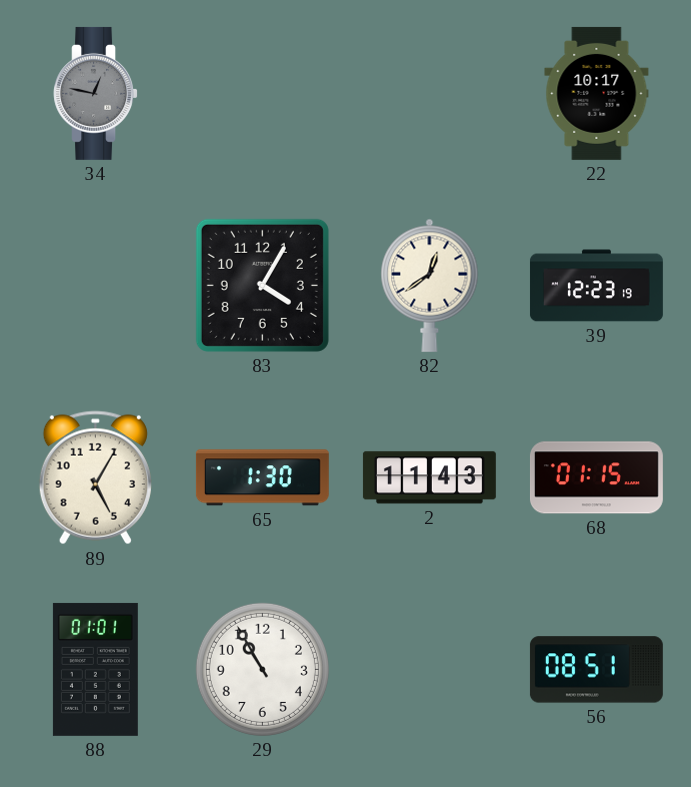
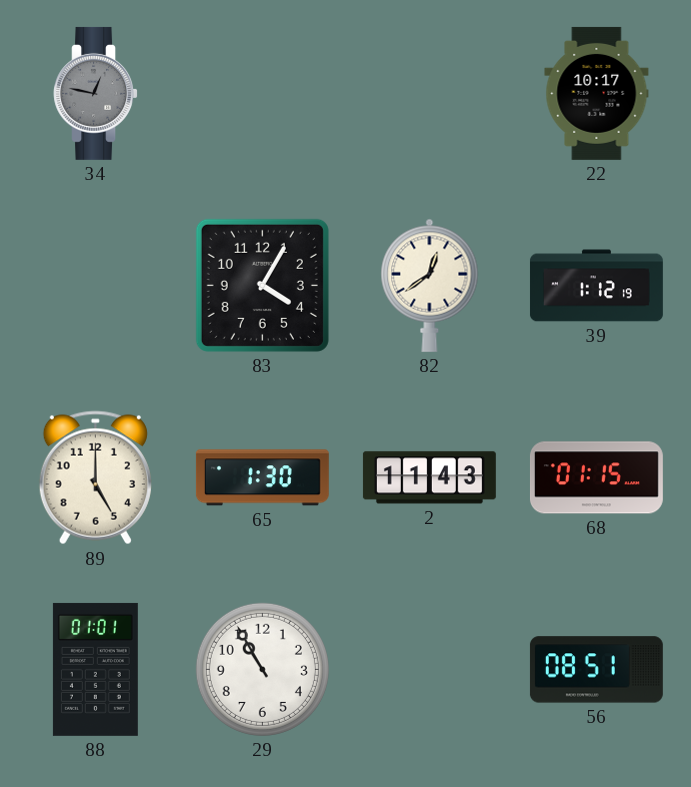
39: 12:23 -> 1:12 (596, 286)
89: 5:05 -> 5:00 (95, 478)
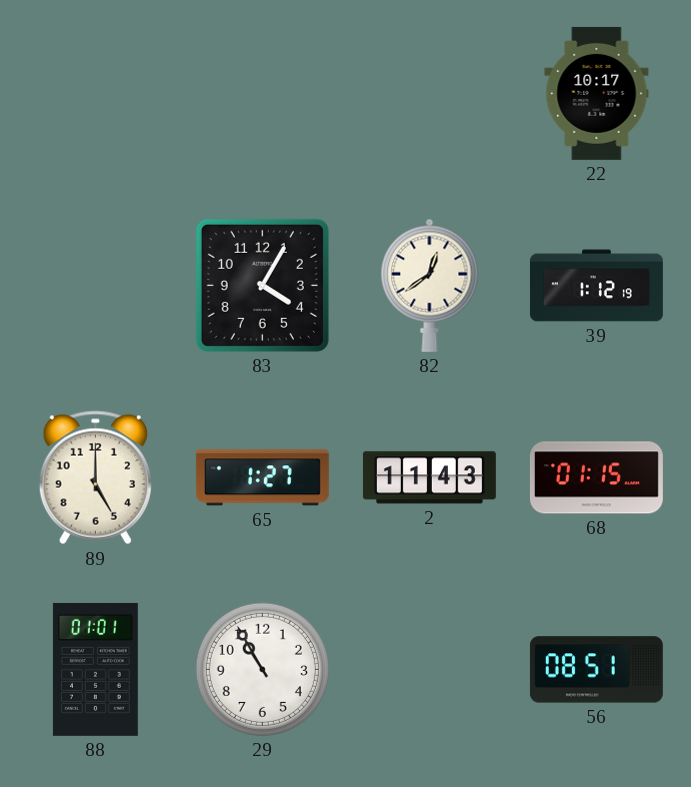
34: 12:47 -> none (95, 93)
65: 1:30 -> 1:27 (262, 478)
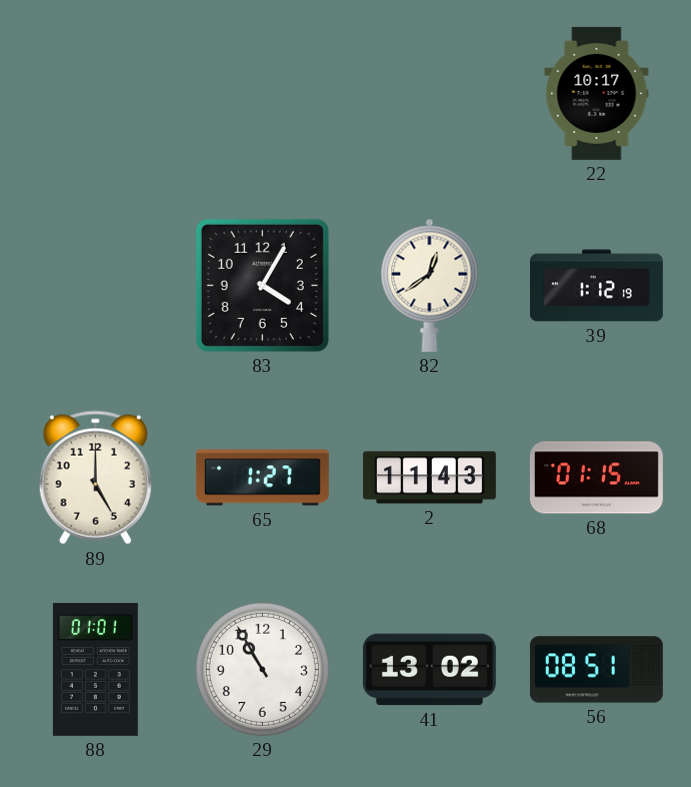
41: none -> 13:02 (429, 670)
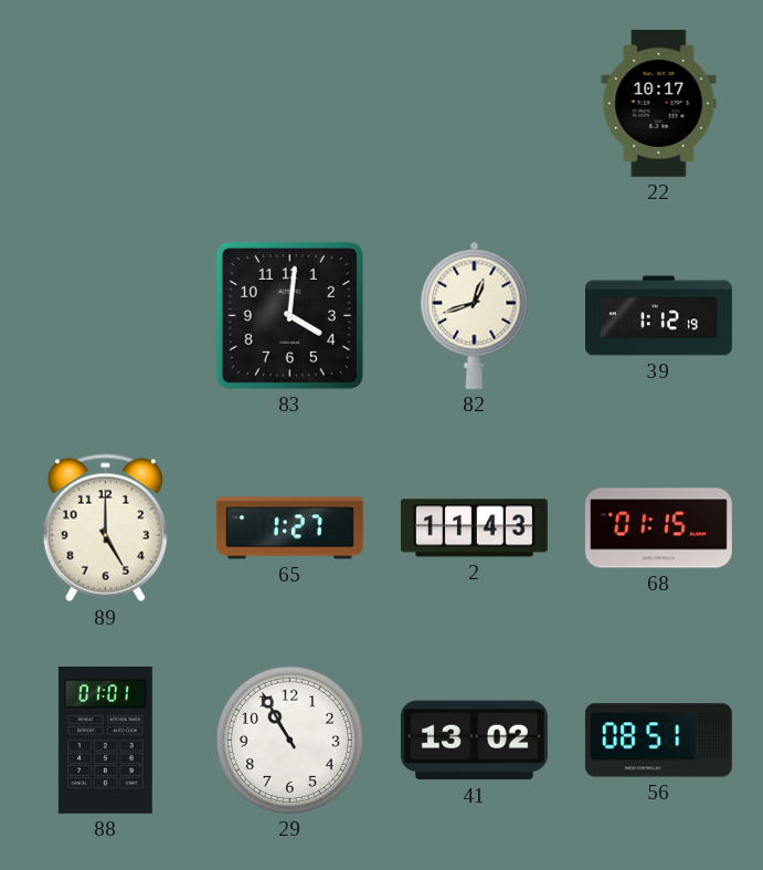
83: 4:05 -> 4:01 (289, 315)
82: 12:39 -> 12:42 (475, 315)
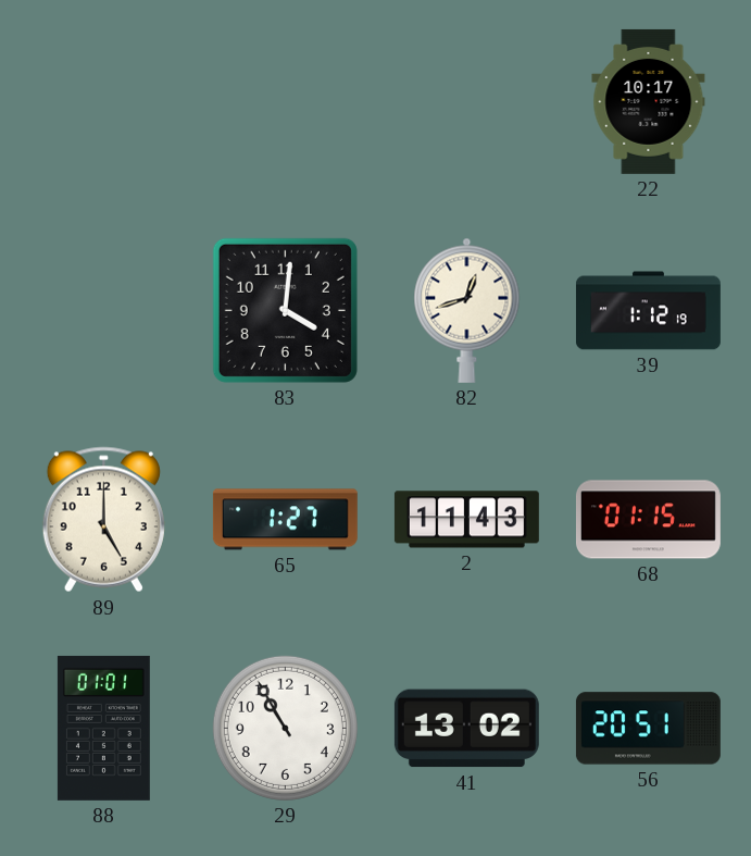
56: 08:51 -> 20:51 (648, 729)
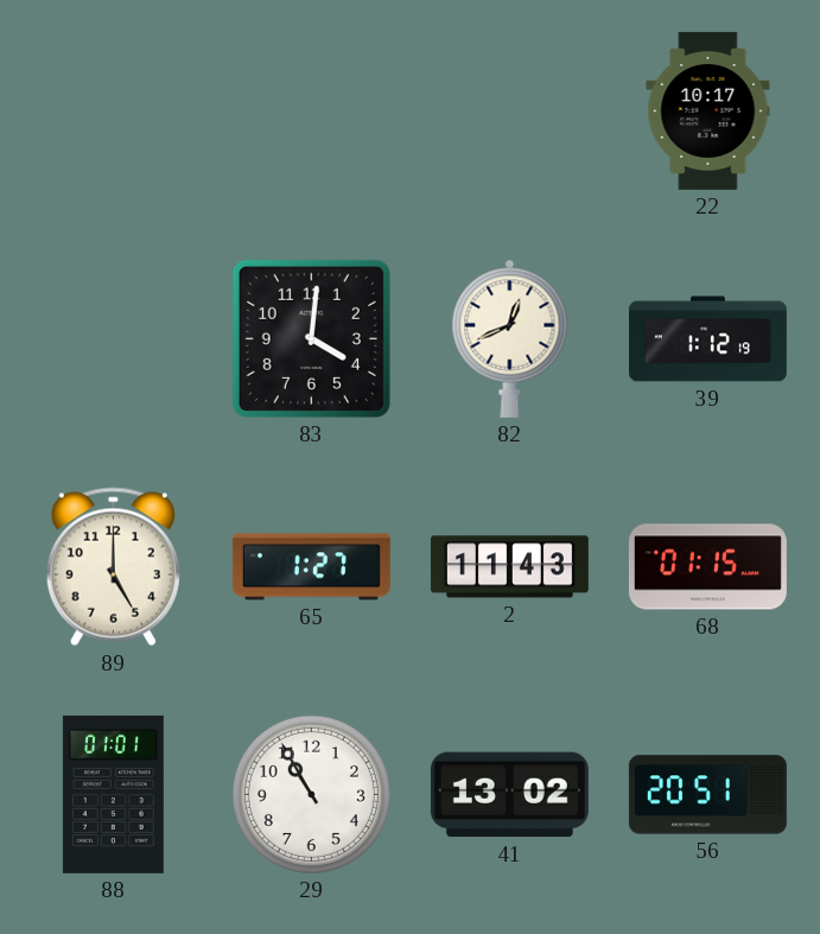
82: 12:42 -> 12:41 (510, 338)
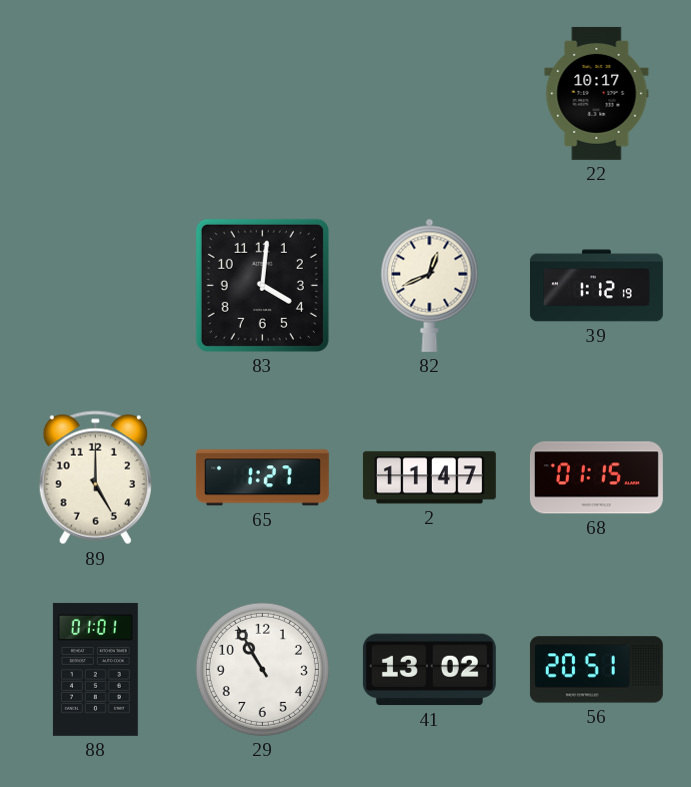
2: 11:43 -> 11:47 (429, 478)
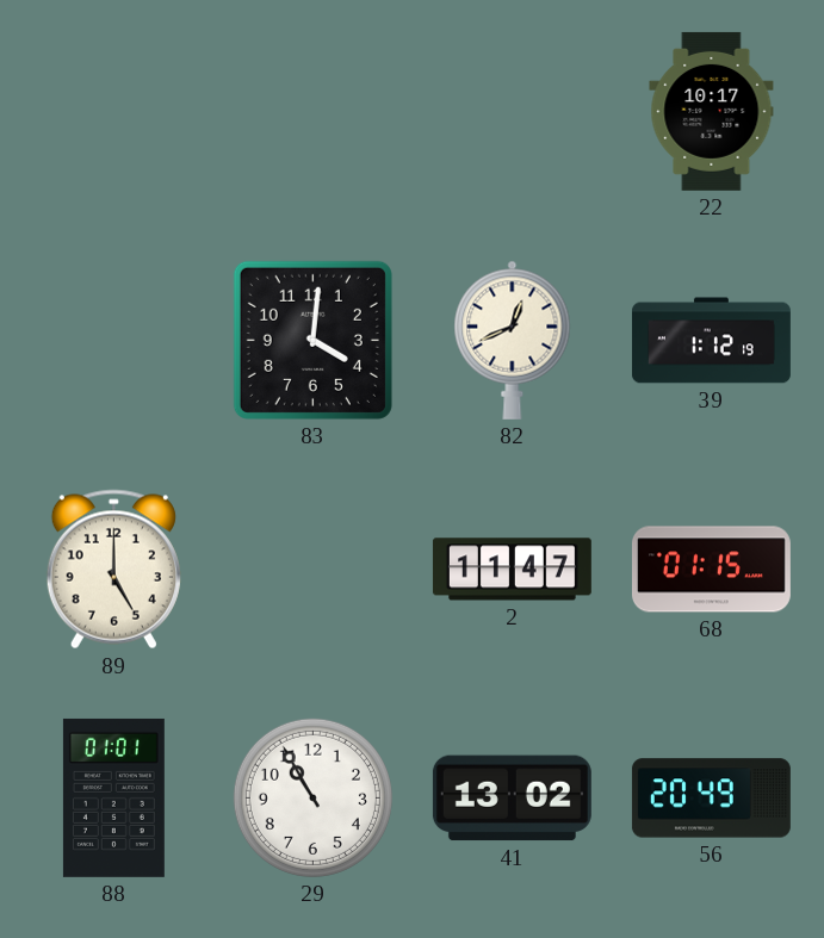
65: 1:27 -> none (262, 478)
56: 20:51 -> 20:49 (711, 799)
